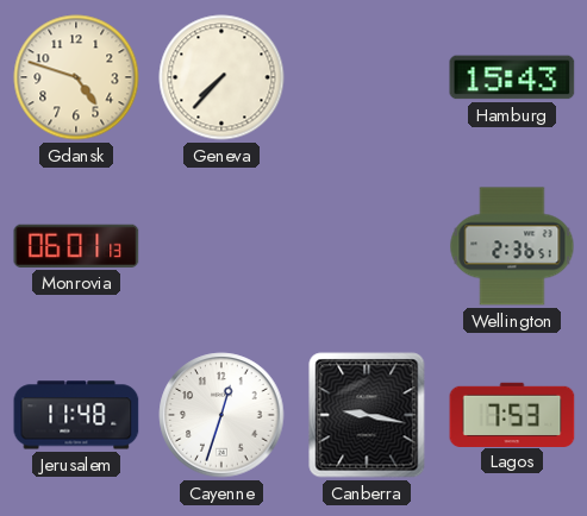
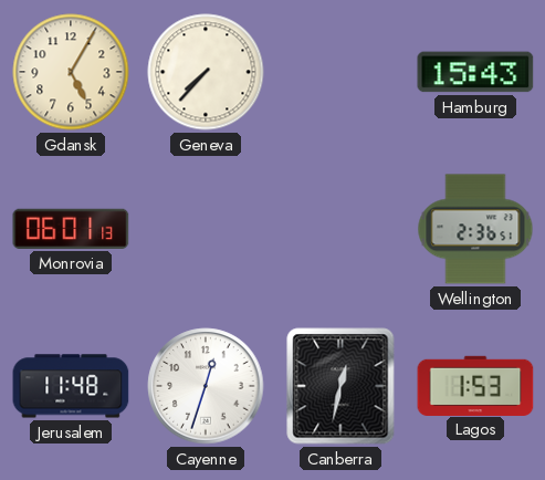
Gdansk: 4:48 -> 5:05 (71, 72)
Canberra: 9:17 -> 12:32 (340, 386)
Lagos: 7:53 -> 1:53 (475, 385)
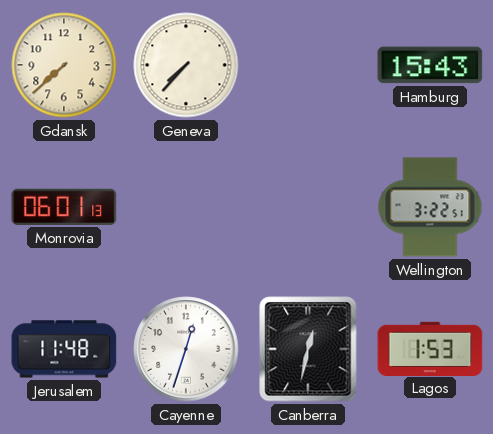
Gdansk: 5:05 -> 7:38 (64, 65)
Wellington: 2:36 -> 3:22 (430, 207)
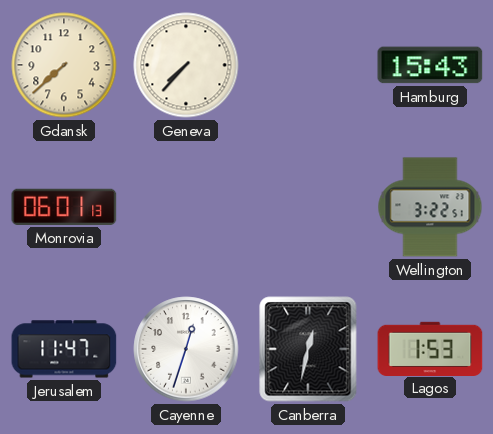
Jerusalem: 11:48 -> 11:47 (64, 349)
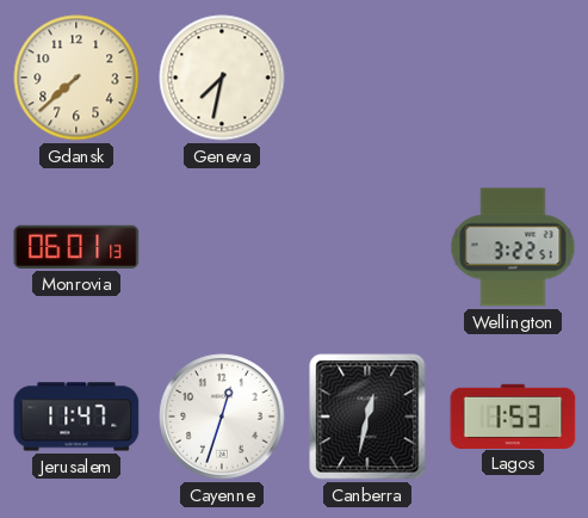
Geneva: 7:37 -> 7:32 (222, 78)
Hamburg: 15:43 -> none (430, 65)
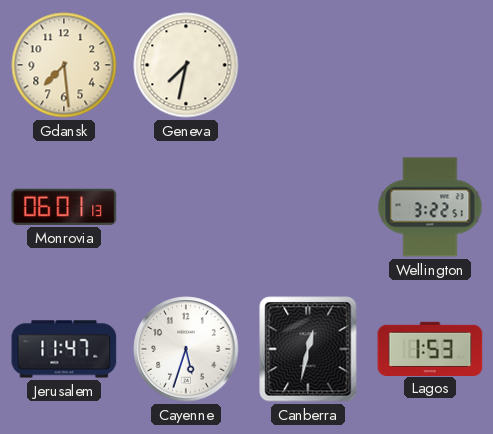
Gdansk: 7:38 -> 7:29 (64, 65)
Cayenne: 12:33 -> 5:33 (186, 349)
